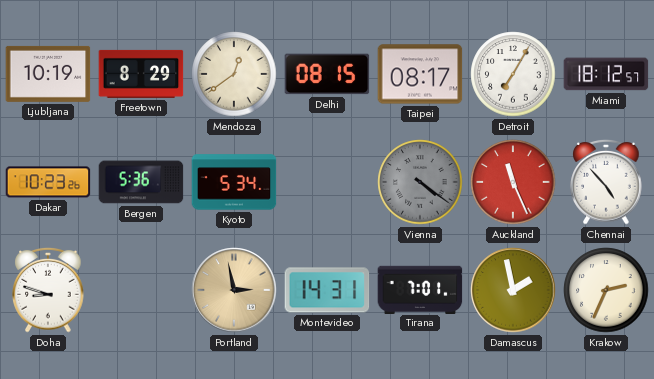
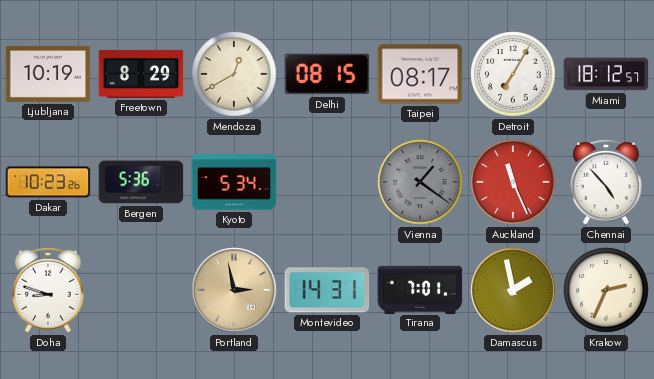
Mendoza: 12:39 -> 12:40 (234, 74)
Vienna: 4:21 -> 1:21 (420, 182)
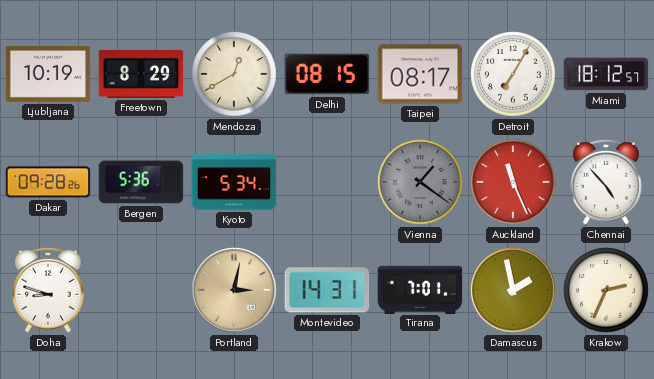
Dakar: 10:23 -> 09:28 (48, 182)
Portland: 2:58 -> 3:02 (234, 290)
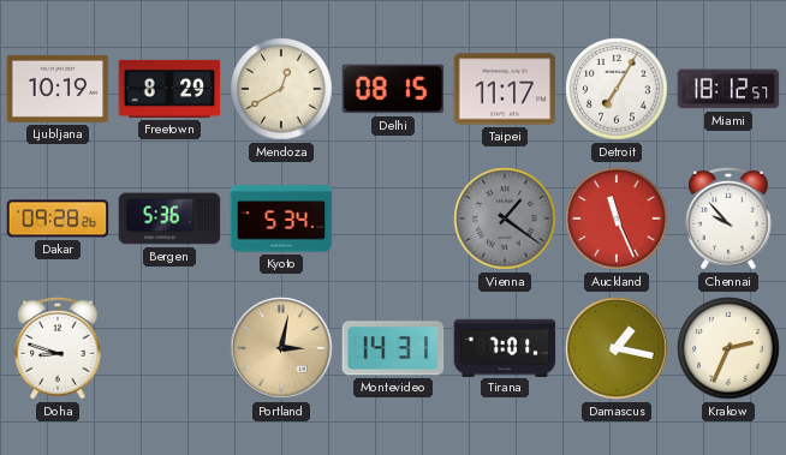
Taipei: 08:17 -> 11:17 (505, 89)
Chennai: 4:53 -> 9:53 (728, 218)
Damascus: 1:58 -> 1:17 (617, 348)
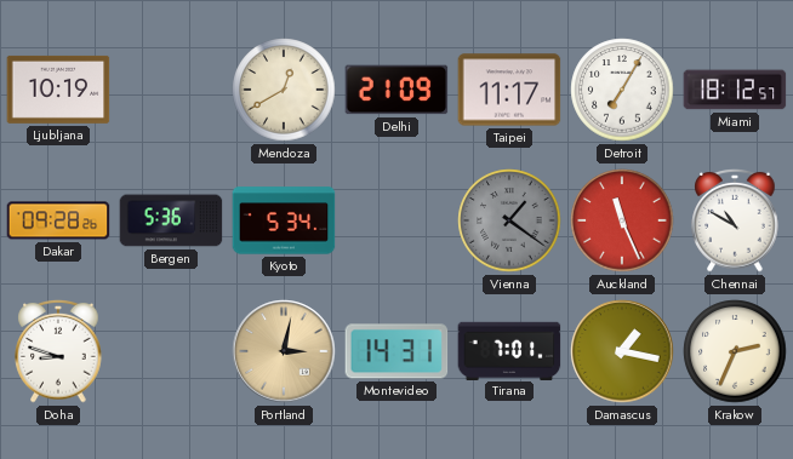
Freetown: 8:29 -> none (169, 89)
Delhi: 08:15 -> 21:09 (396, 90)
Chennai: 9:53 -> 10:50 (735, 220)
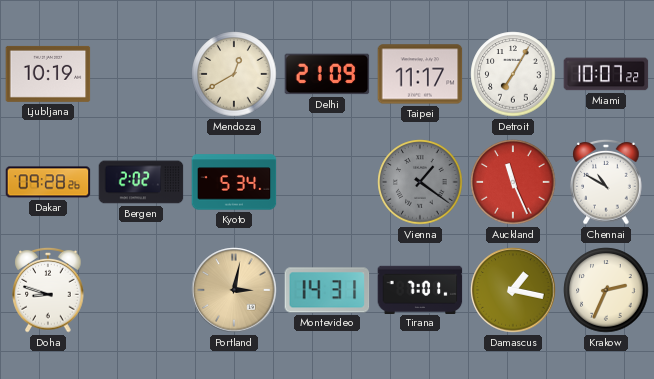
Miami: 18:12 -> 10:07 (606, 74)
Bergen: 5:36 -> 2:02 (141, 182)
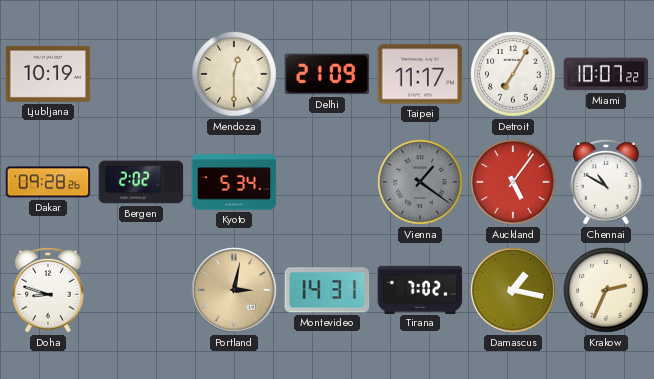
Mendoza: 12:40 -> 12:30 (234, 74)
Auckland: 11:26 -> 5:06 (513, 182)
Tirana: 7:01 -> 7:02 (420, 289)
